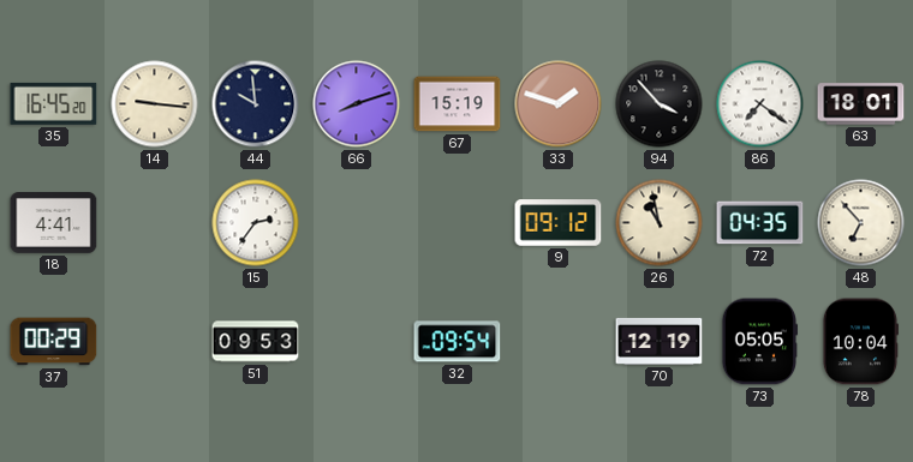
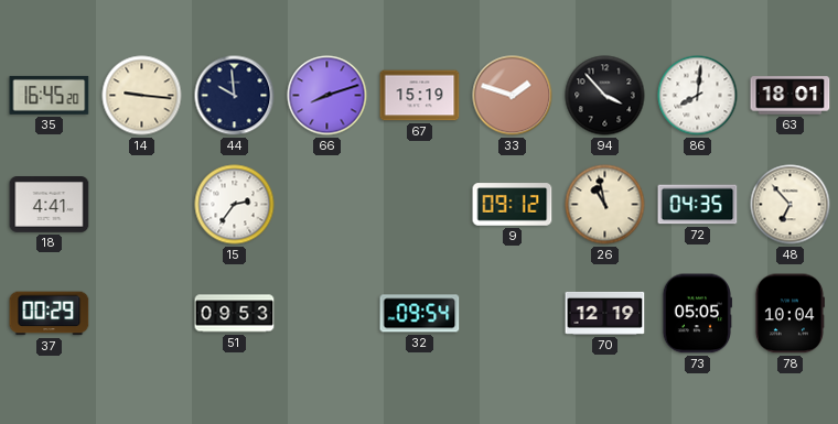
86: 7:21 -> 8:01 (698, 96)
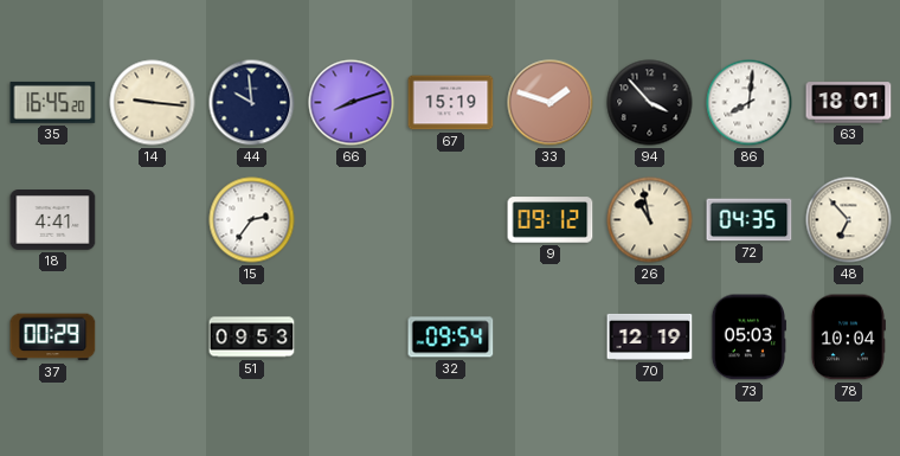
73: 05:05 -> 05:03 (748, 338)
